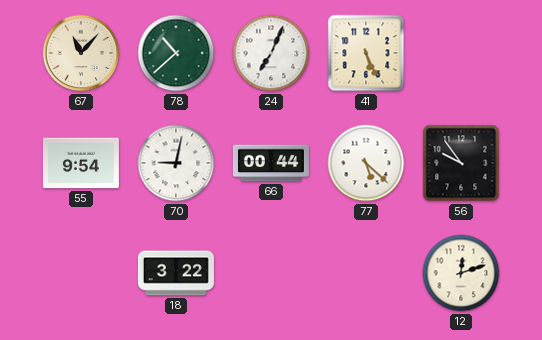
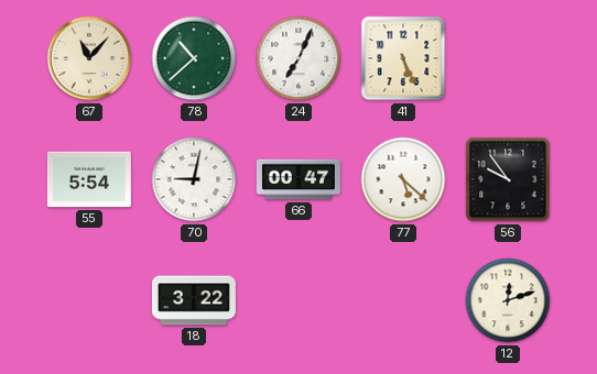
55: 9:54 -> 5:54 (89, 179)
66: 00:44 -> 00:47 (298, 179)
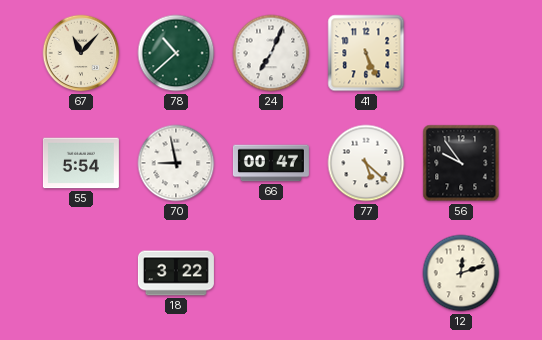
70: 9:02 -> 8:58 (176, 163)
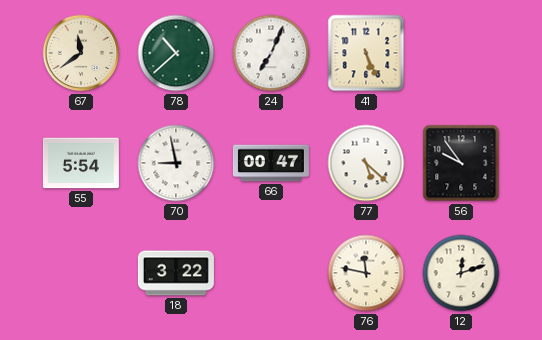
67: 11:07 -> 11:39 (81, 53)
76: none -> 11:47 (366, 273)
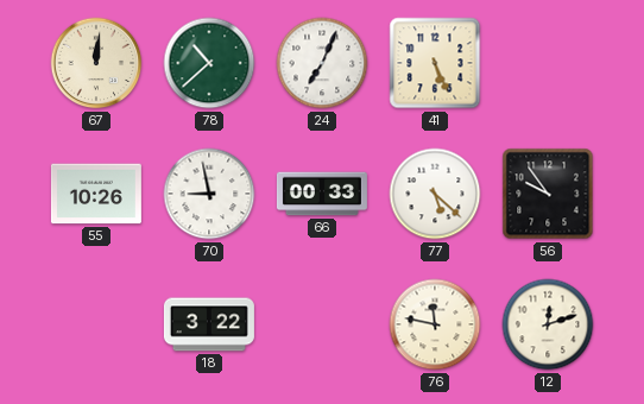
67: 11:39 -> 12:01 (96, 63)
55: 5:54 -> 10:26 (96, 194)
66: 00:47 -> 00:33 (322, 194)
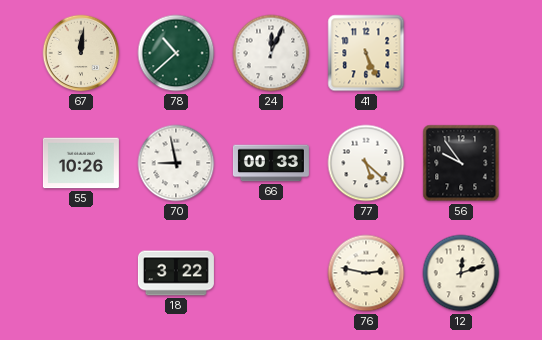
24: 7:04 -> 12:04 (271, 53)
76: 11:47 -> 2:47 (366, 273)
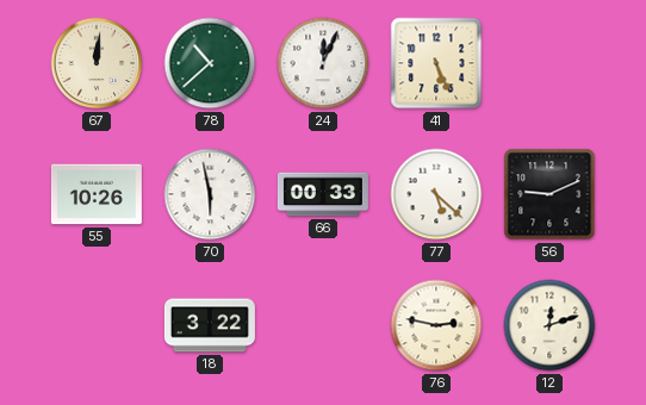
70: 8:58 -> 5:58 (210, 194)
56: 9:54 -> 9:11 (549, 194)
